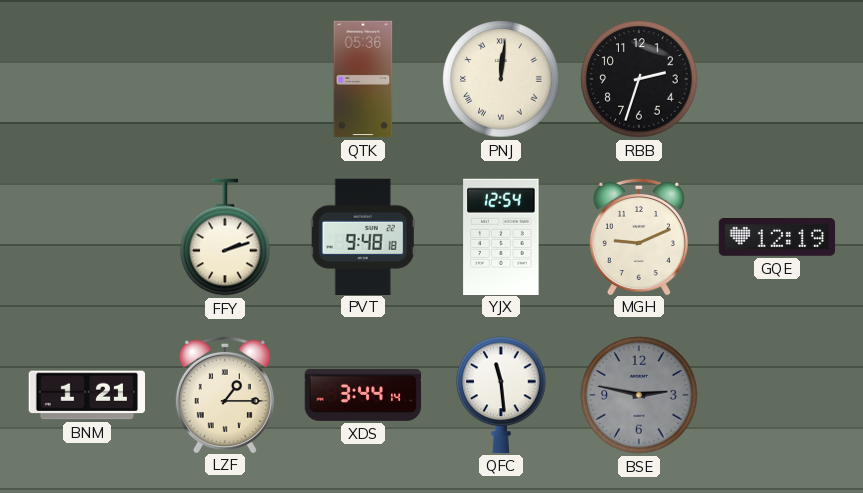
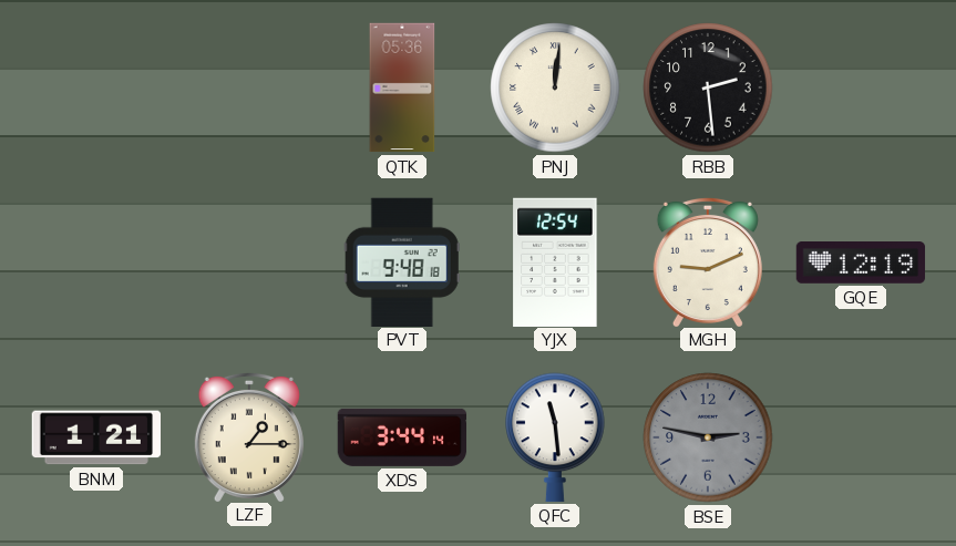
RBB: 2:33 -> 2:29 (708, 87)
FFY: 2:12 -> none (225, 237)
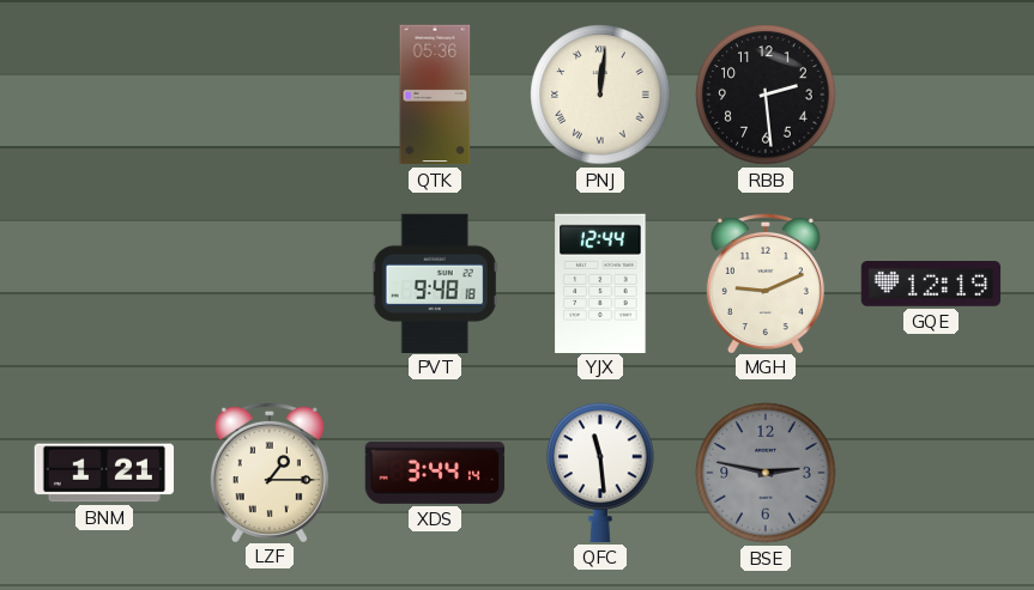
YJX: 12:54 -> 12:44 (600, 282)
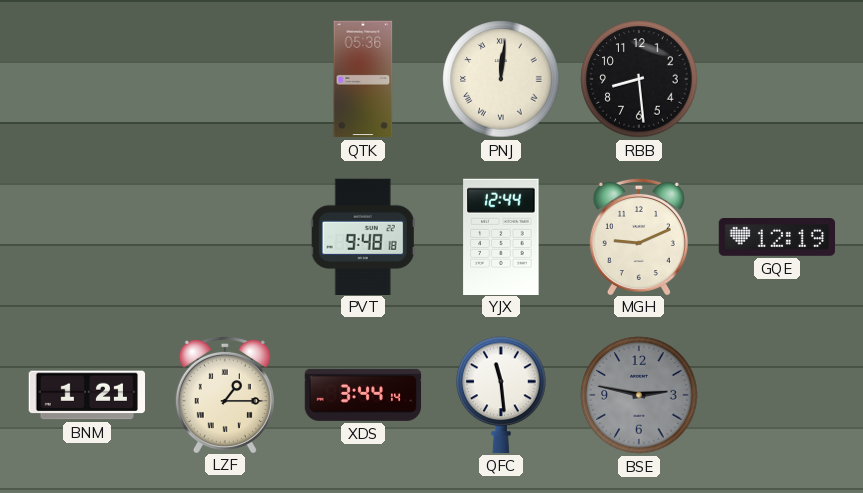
RBB: 2:29 -> 8:29 (639, 79)
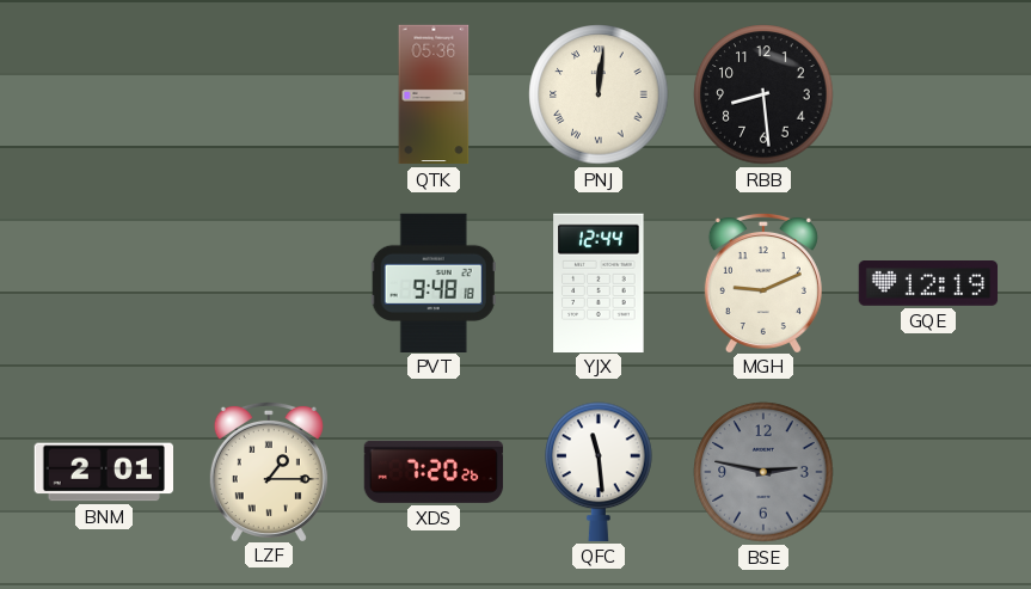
BNM: 1:21 -> 2:01 (104, 472)
XDS: 3:44 -> 7:20 (434, 472)
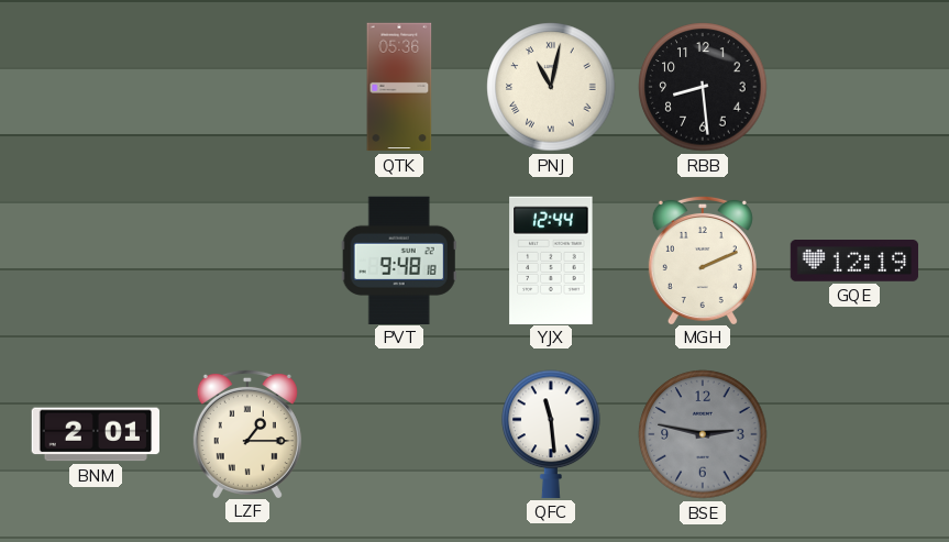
PNJ: 12:01 -> 11:02 (551, 87)
MGH: 9:11 -> 2:11 (703, 259)
XDS: 7:20 -> none (434, 472)
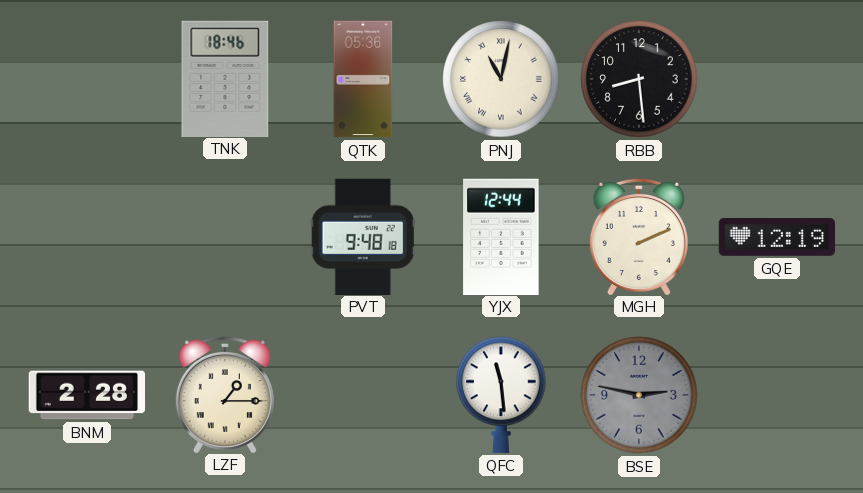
TNK: none -> 18:46 (225, 78)
BNM: 2:01 -> 2:28 (87, 395)
